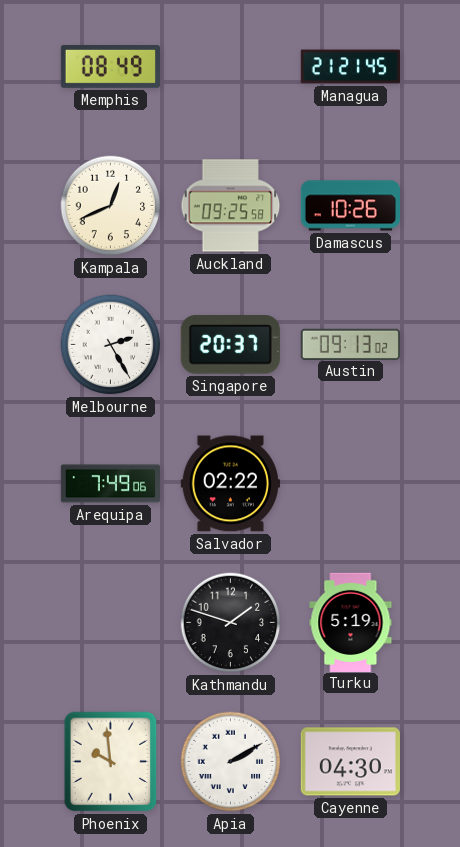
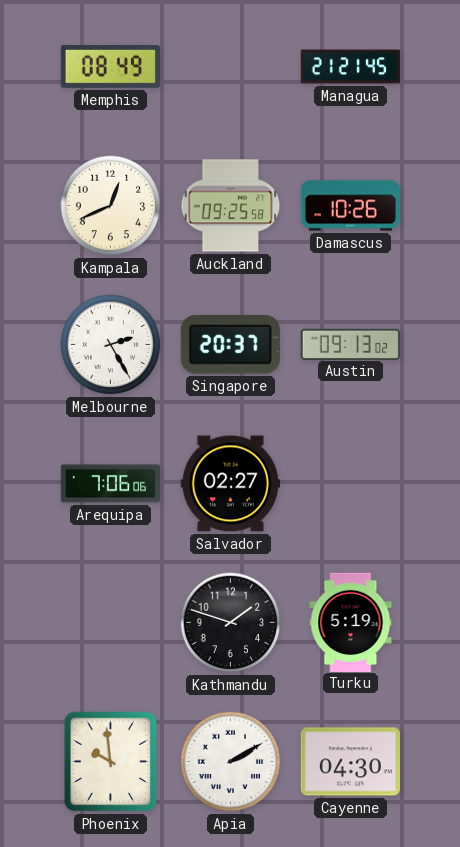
Arequipa: 7:49 -> 7:06 (110, 484)
Salvador: 02:22 -> 02:27 (230, 484)
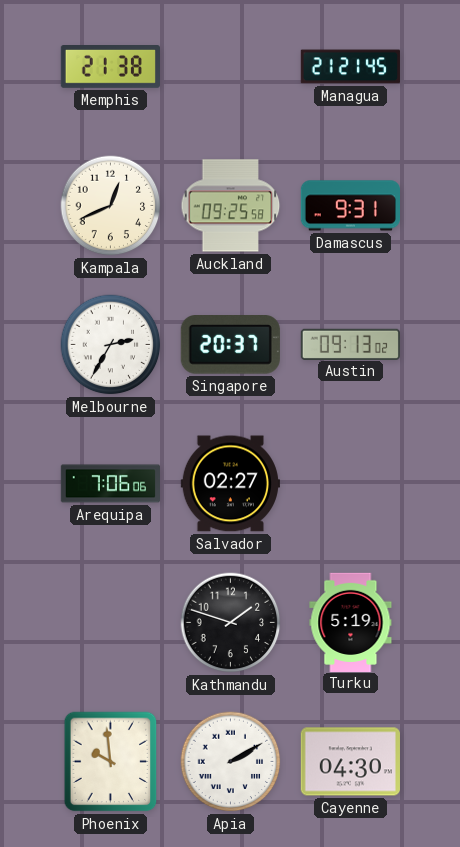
Memphis: 08:49 -> 21:38 (110, 67)
Damascus: 10:26 -> 9:31 (350, 206)
Melbourne: 2:25 -> 2:35 (111, 345)
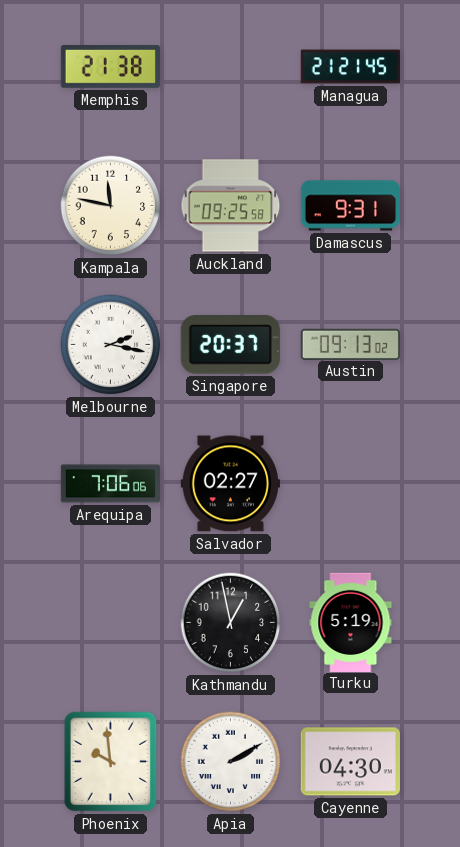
Kampala: 12:41 -> 11:47 (111, 206)
Melbourne: 2:35 -> 2:17 (111, 345)
Kathmandu: 1:48 -> 12:58 (231, 623)
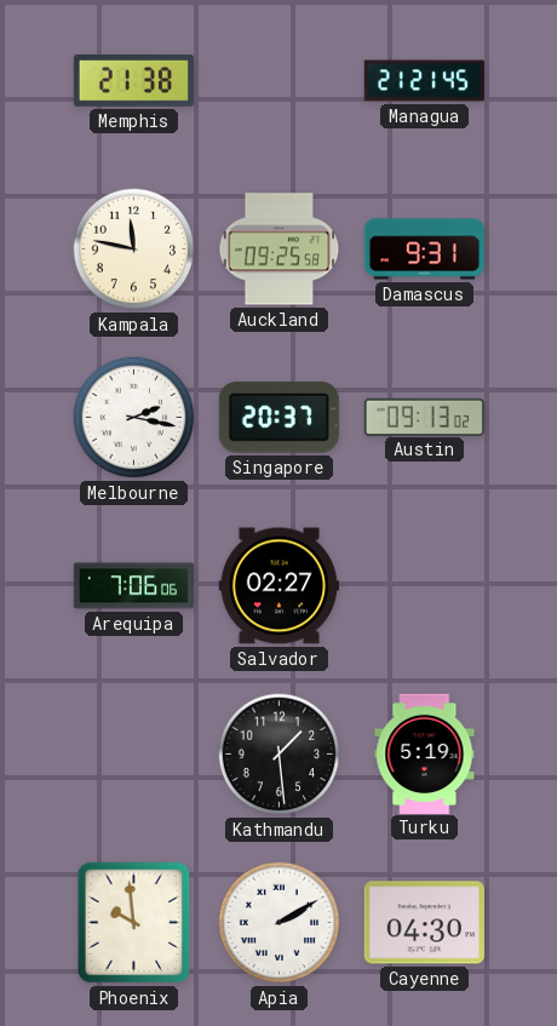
Kathmandu: 12:58 -> 1:29 (280, 755)
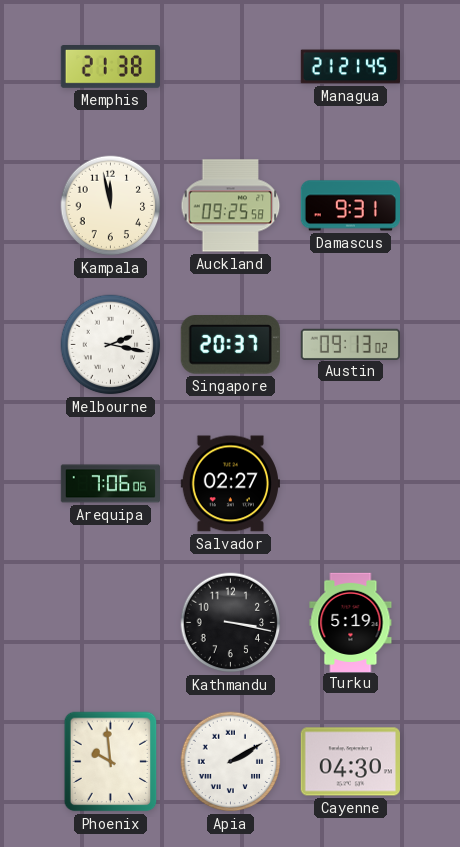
Kampala: 11:47 -> 11:58 (111, 206)
Kathmandu: 1:29 -> 3:17 (231, 623)
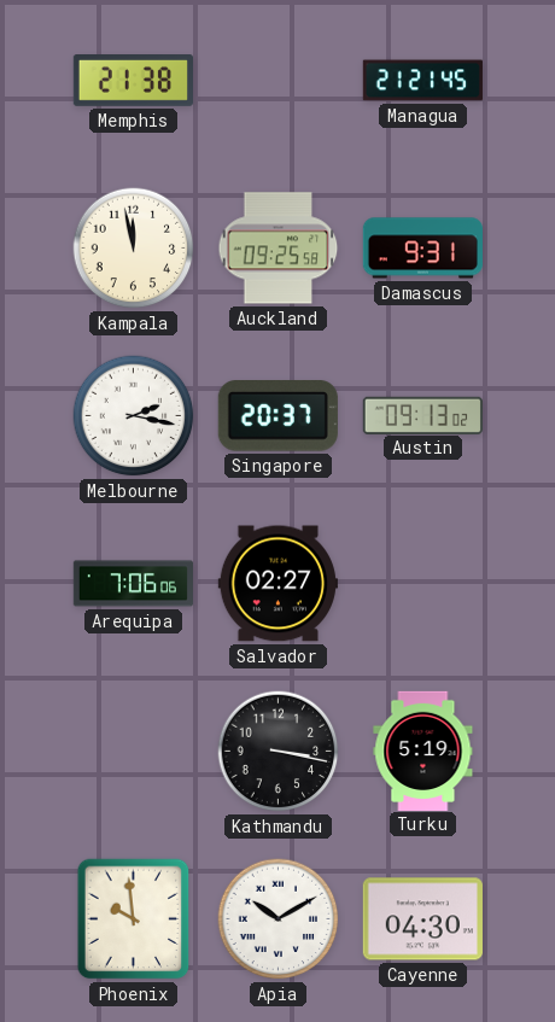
Apia: 2:10 -> 10:10 (279, 919)
